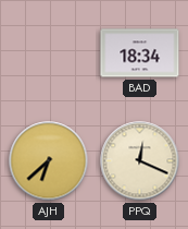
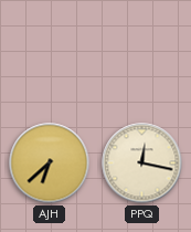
BAD: 18:34 -> none (140, 53)
PPQ: 12:19 -> 12:17 (142, 164)
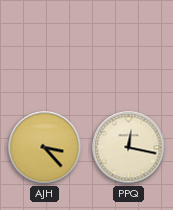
AJH: 6:38 -> 3:23 (45, 148)
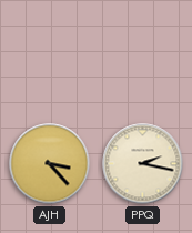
PPQ: 12:17 -> 2:17 (143, 164)
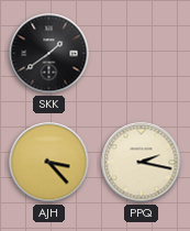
SKK: none -> 1:39 (49, 54)
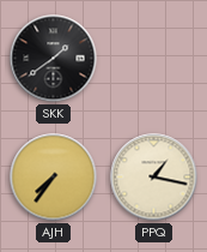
AJH: 3:23 -> 7:36 (54, 178)
PPQ: 2:17 -> 1:17 (154, 178)
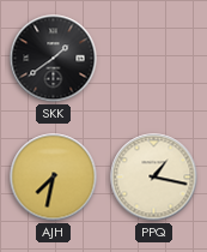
AJH: 7:36 -> 7:32 (54, 178)
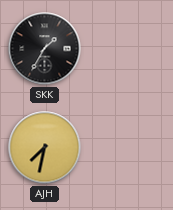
SKK: 1:39 -> 1:35 (45, 49)
PPQ: 1:17 -> none (154, 178)
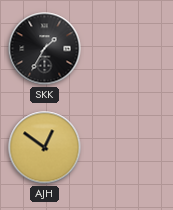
AJH: 7:32 -> 12:51 (45, 148)
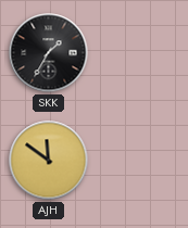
AJH: 12:51 -> 11:51 (49, 161)
